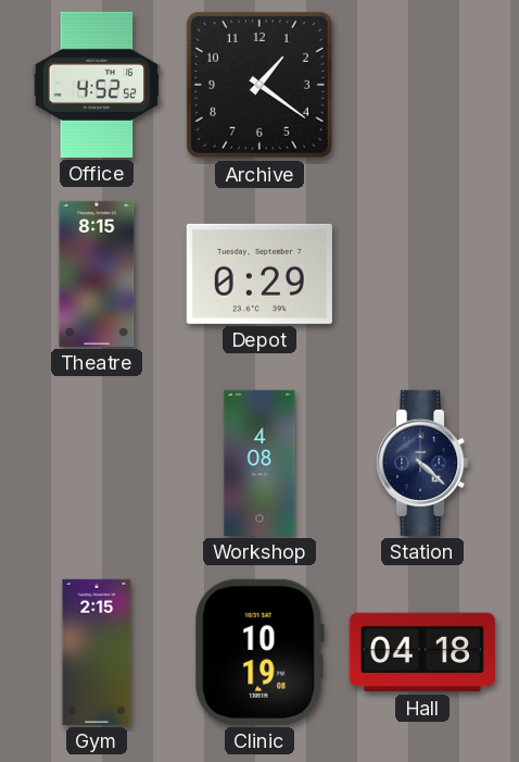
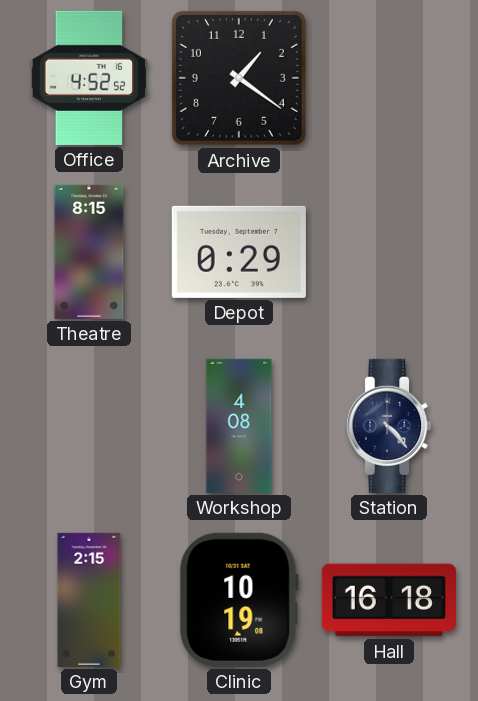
Station: 4:22 -> 4:23 (390, 426)
Hall: 04:18 -> 16:18 (389, 600)
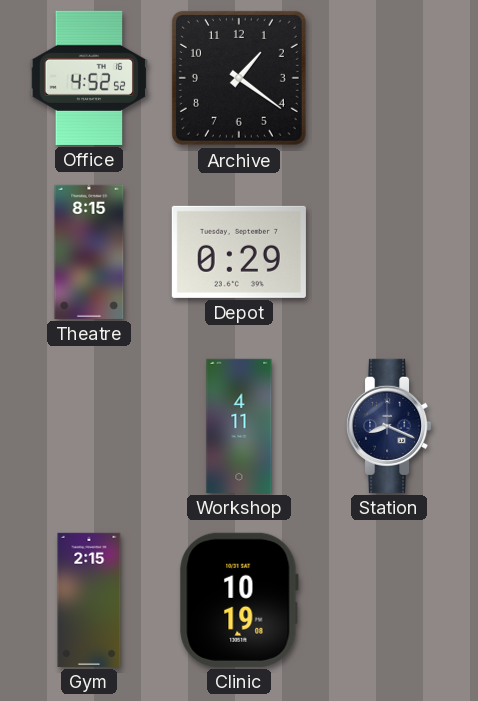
Workshop: 4:08 -> 4:11 (239, 426)
Station: 4:23 -> 8:19 (390, 426)
Hall: 16:18 -> none (389, 600)
